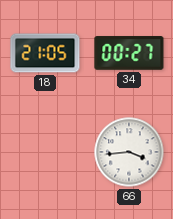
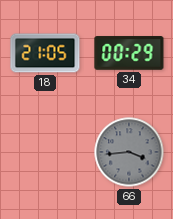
34: 00:27 -> 00:29 (129, 53)
66 dial: white -> grey (129, 152)
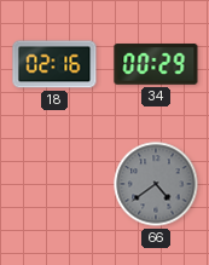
18: 21:05 -> 02:16 (54, 64)
66: 3:44 -> 4:39 (156, 184)
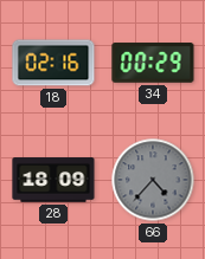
28: none -> 18:09 (53, 180)
66: 4:39 -> 4:37 (153, 180)
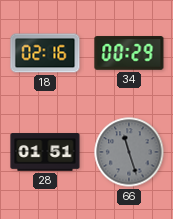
28: 18:09 -> 01:51 (45, 152)
66: 4:37 -> 11:27 (129, 152)
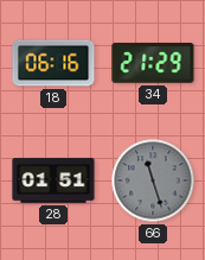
18: 02:16 -> 06:16 (53, 63)
34: 00:29 -> 21:29 (153, 63)
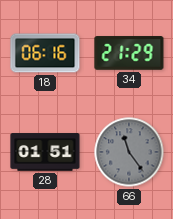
66: 11:27 -> 11:24 (129, 152)
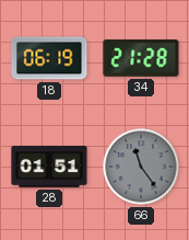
18: 06:16 -> 06:19 (49, 58)
34: 21:29 -> 21:28 (141, 58)
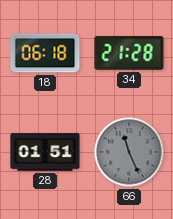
18: 06:19 -> 06:18 (45, 53)
66: 11:24 -> 11:26 (129, 152)
